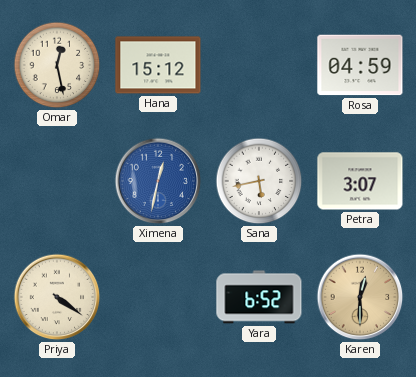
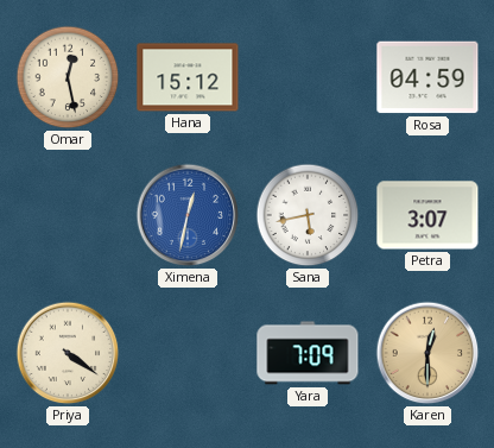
Yara: 6:52 -> 7:09 (308, 353)
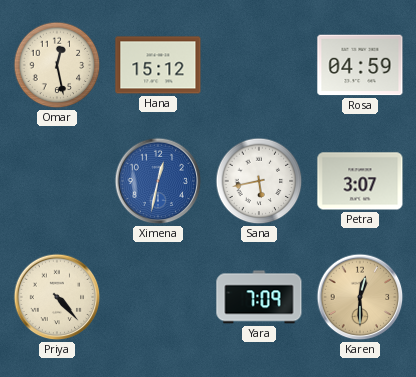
Priya: 4:21 -> 4:23 (57, 297)
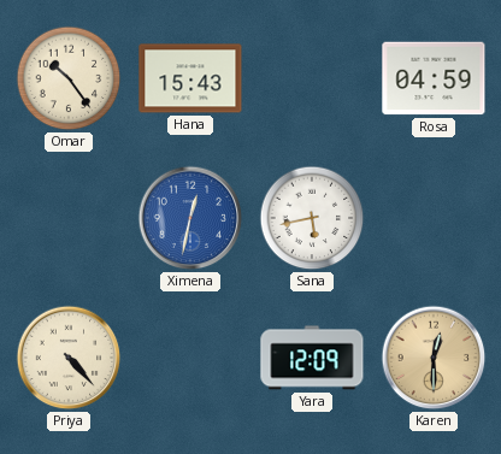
Omar: 12:28 -> 10:24 (69, 78)
Hana: 15:12 -> 15:43 (190, 78)
Petra: 3:07 -> none (360, 181)
Yara: 7:09 -> 12:09 (312, 358)
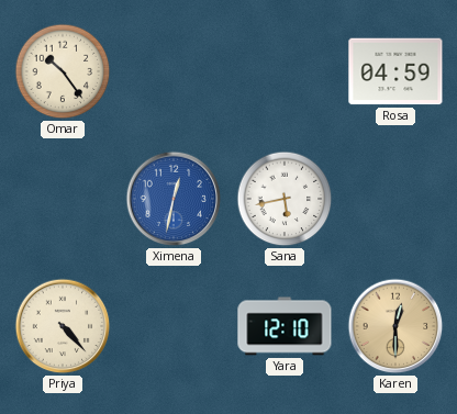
Hana: 15:43 -> none (190, 78)
Yara: 12:09 -> 12:10 (285, 326)
